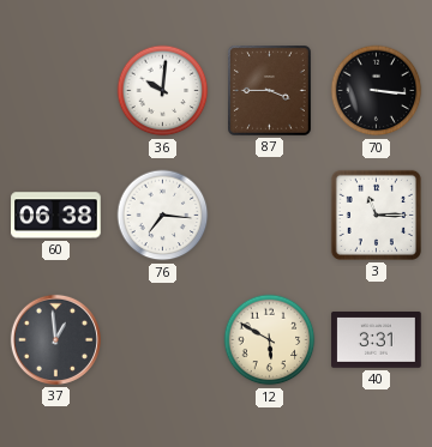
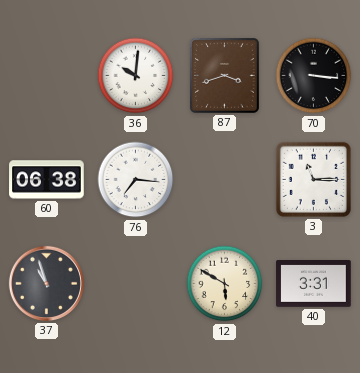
87: 3:45 -> 3:42 (225, 76)
37: 12:59 -> 10:57 (46, 283)
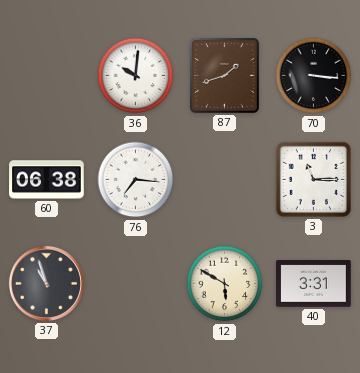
87: 3:42 -> 1:42 (225, 76)
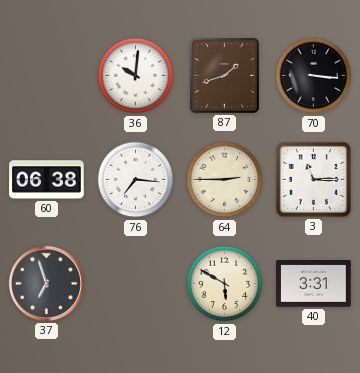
64: none -> 2:45 (225, 180)
37: 10:57 -> 6:57 (46, 283)
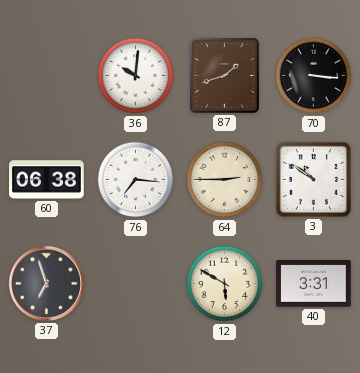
3: 11:15 -> 10:51 (313, 179)
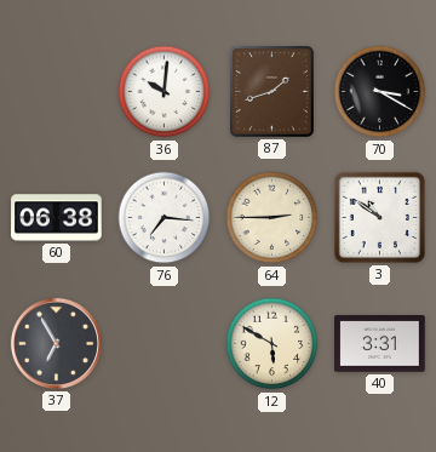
70: 3:16 -> 3:20 (380, 92)
37: 6:57 -> 6:55 (56, 343)
